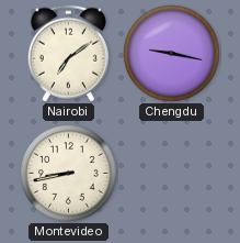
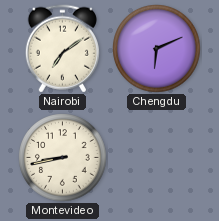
Chengdu: 9:17 -> 6:11 (157, 49)
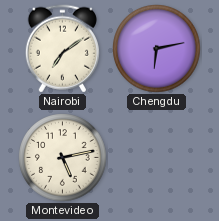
Chengdu: 6:11 -> 6:13 (157, 49)
Montevideo: 8:43 -> 5:13 (63, 158)
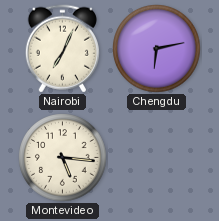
Nairobi: 7:09 -> 7:04 (62, 49)
Montevideo: 5:13 -> 5:16 (63, 158)
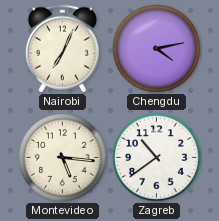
Chengdu: 6:13 -> 4:13 (157, 49)
Zagreb: none -> 10:39 (157, 158)
